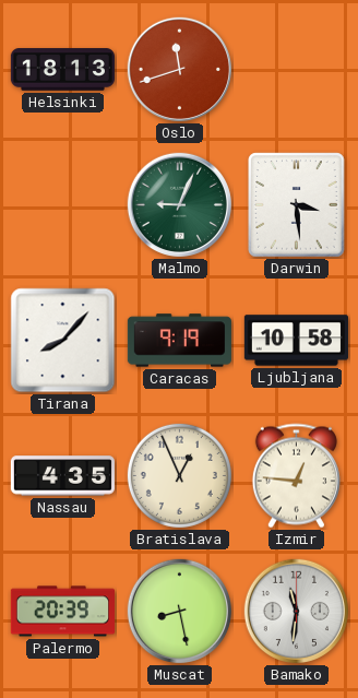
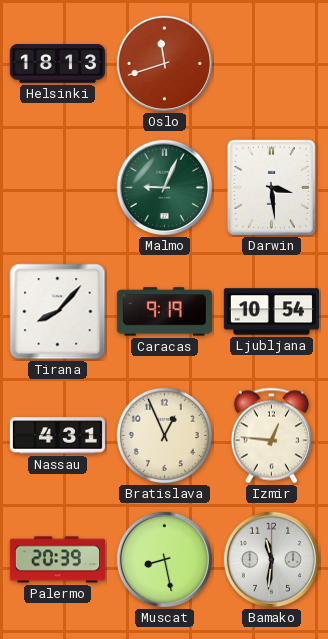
Ljubljana: 10:58 -> 10:54 (271, 312)
Nassau: 4:35 -> 4:31 (57, 436)
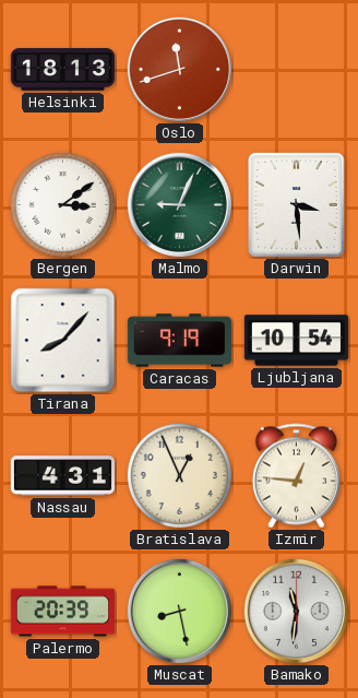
Bergen: none -> 3:09 (62, 204)
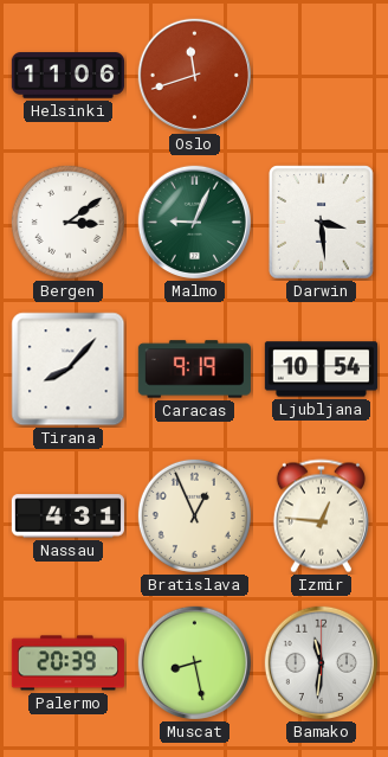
Helsinki: 18:13 -> 11:06 (67, 76)
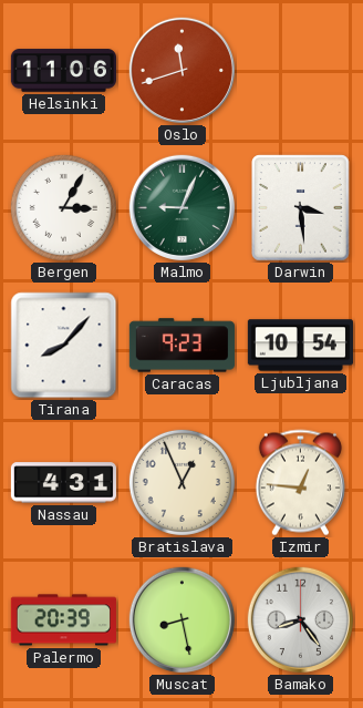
Bergen: 3:09 -> 3:05 (63, 207)
Caracas: 9:19 -> 9:23 (181, 346)
Bamako: 11:31 -> 8:24 (300, 619)
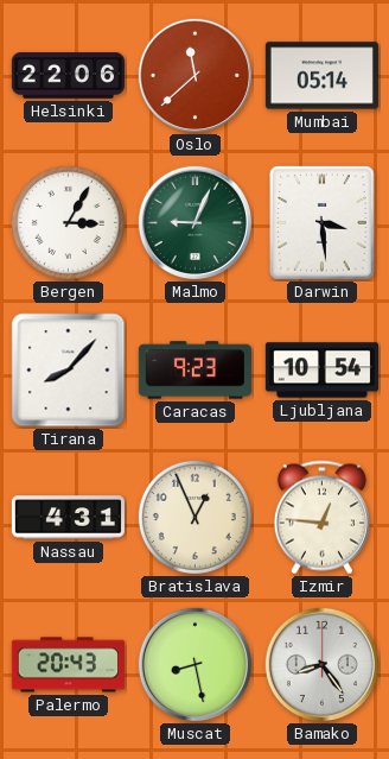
Helsinki: 11:06 -> 22:06 (68, 76)
Oslo: 11:42 -> 11:38 (194, 75)
Mumbai: none -> 05:14 (321, 76)
Palermo: 20:39 -> 20:43 (68, 665)
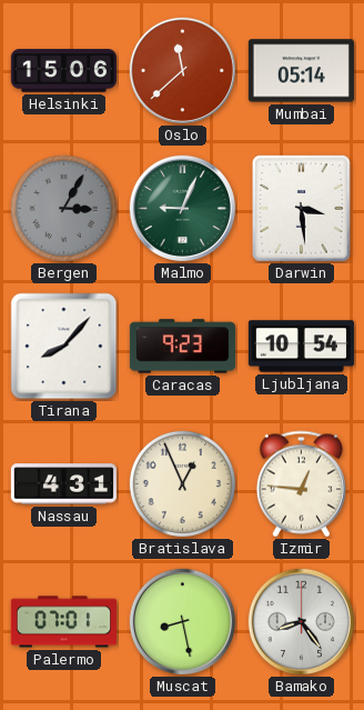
Helsinki: 22:06 -> 15:06 (63, 71)
Bergen dial: white -> grey (63, 208)
Palermo: 20:43 -> 07:01 (63, 622)
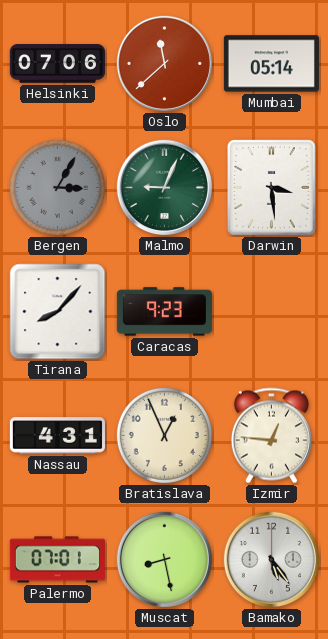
Helsinki: 15:06 -> 07:06 (57, 64)
Ljubljana: 10:54 -> none (301, 347)
Bamako: 8:24 -> 5:24 (271, 559)
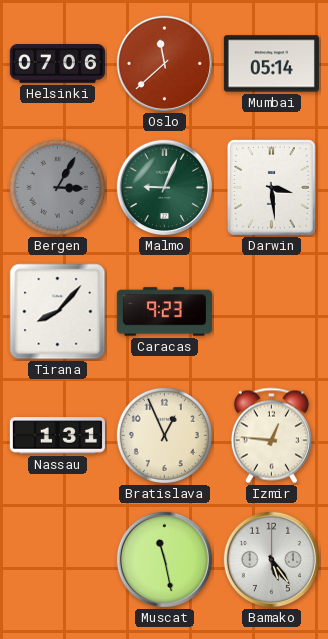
Nassau: 4:31 -> 1:31 (57, 436)
Palermo: 07:01 -> none (57, 560)
Muscat: 8:28 -> 11:28 (164, 559)
